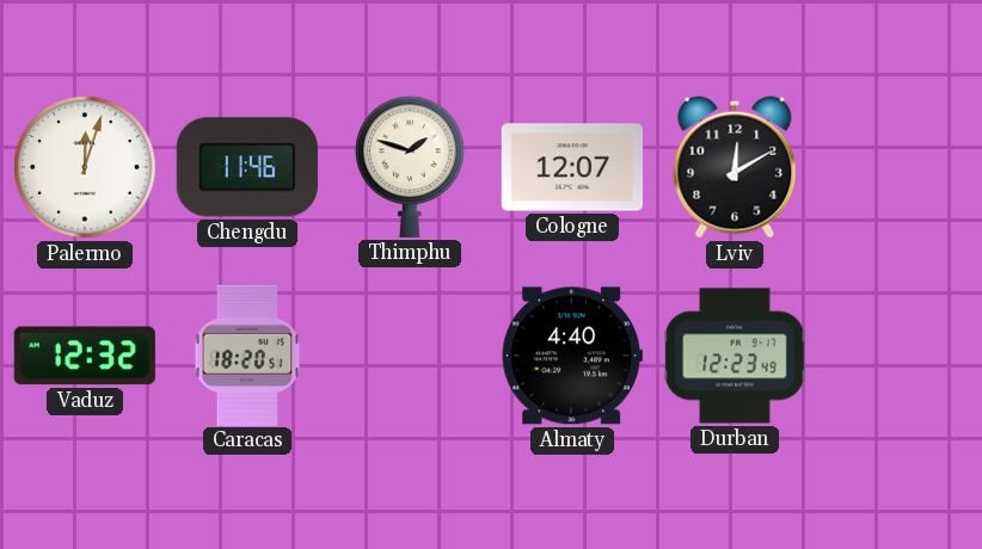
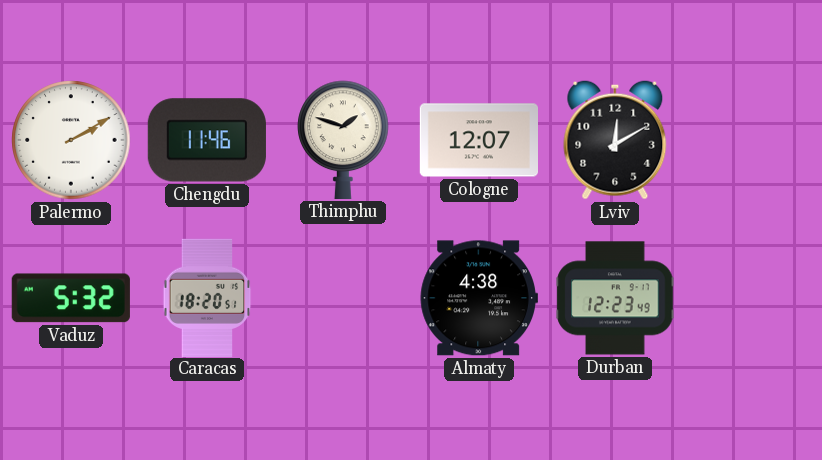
Palermo: 12:03 -> 2:10 (71, 140)
Vaduz: 12:32 -> 5:32 (71, 298)
Almaty: 4:40 -> 4:38 (479, 298)
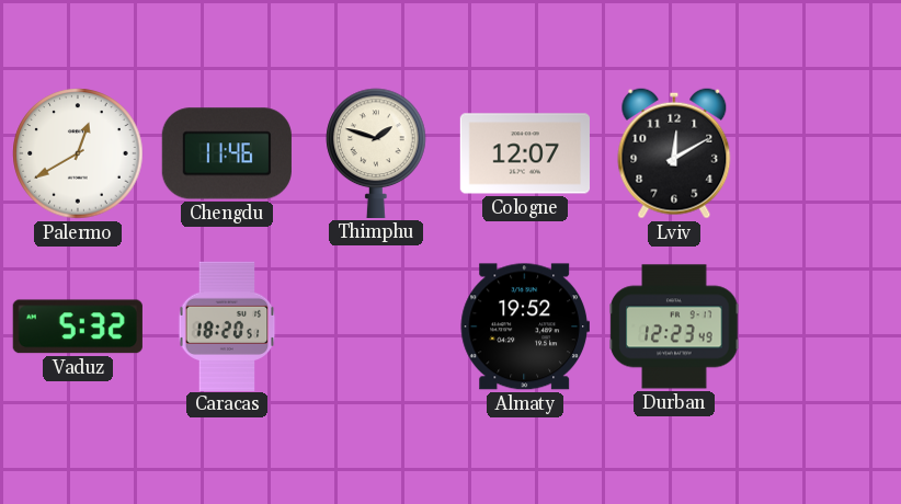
Palermo: 2:10 -> 12:40 (78, 153)
Almaty: 4:38 -> 19:52 (525, 327)
